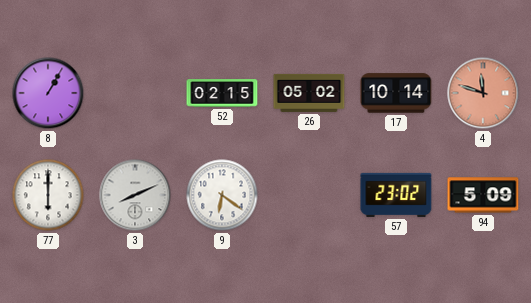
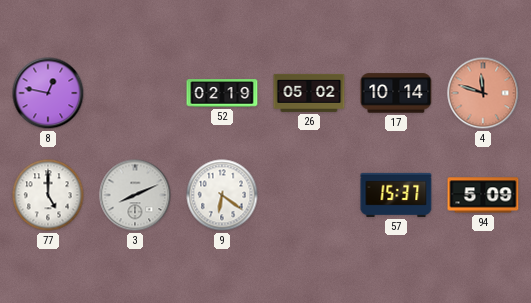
8: 1:05 -> 12:47 (48, 93)
52: 02:15 -> 02:19 (222, 93)
77: 6:00 -> 5:00 (48, 195)
57: 23:02 -> 15:37 (396, 195)
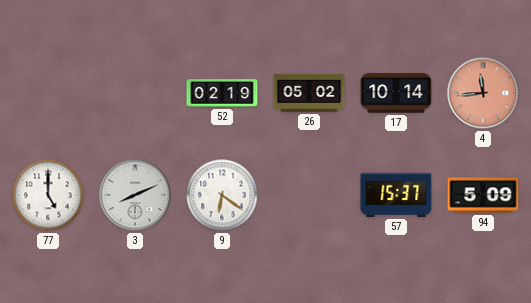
8: 12:47 -> none (48, 93)
4: 11:48 -> 11:44 (483, 93)
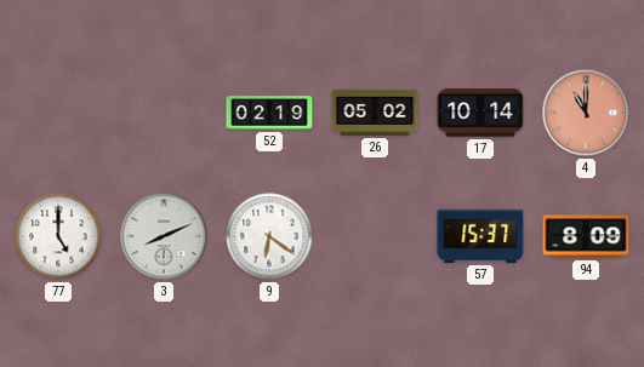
4: 11:44 -> 11:00 (586, 113)
94: 5:09 -> 8:09 (586, 236)
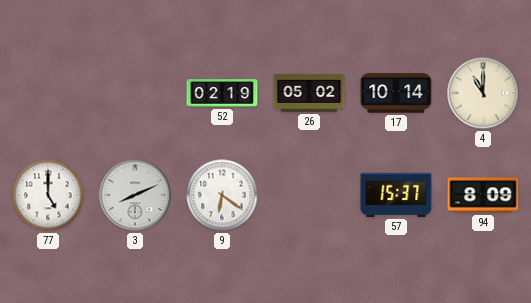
4 dial: salmon -> cream (483, 93)
